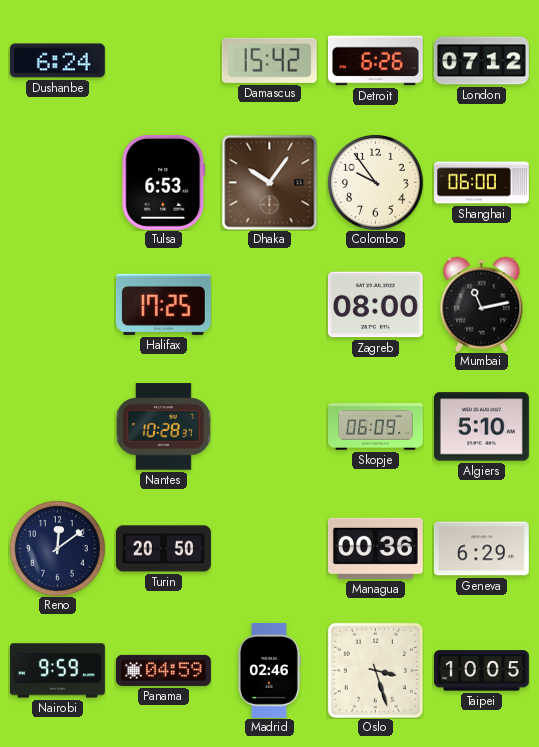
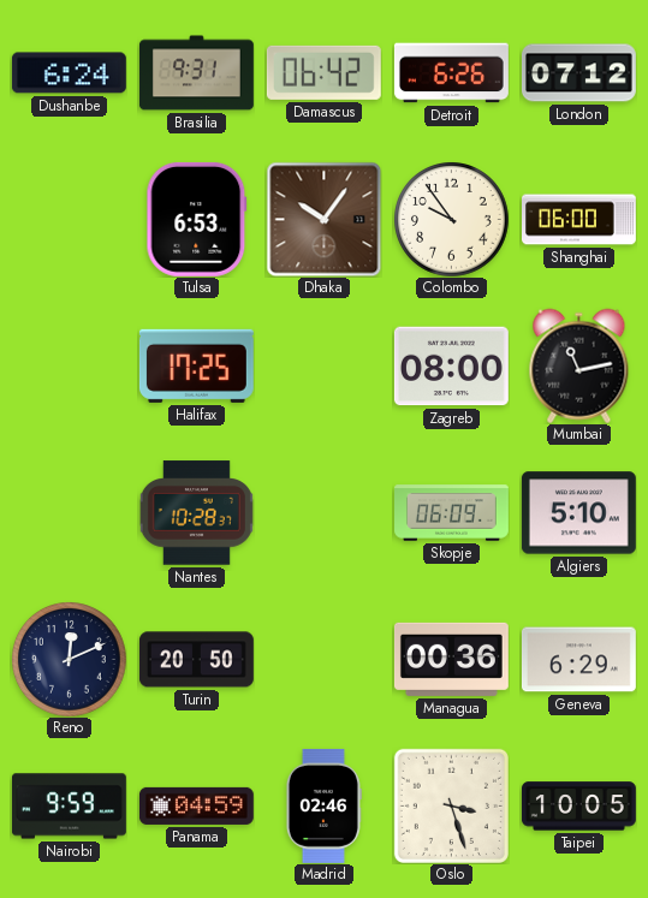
Brasilia: none -> 9:31 (196, 73)
Damascus: 15:42 -> 06:42 (323, 72)
Reno: 12:09 -> 12:11 (70, 660)
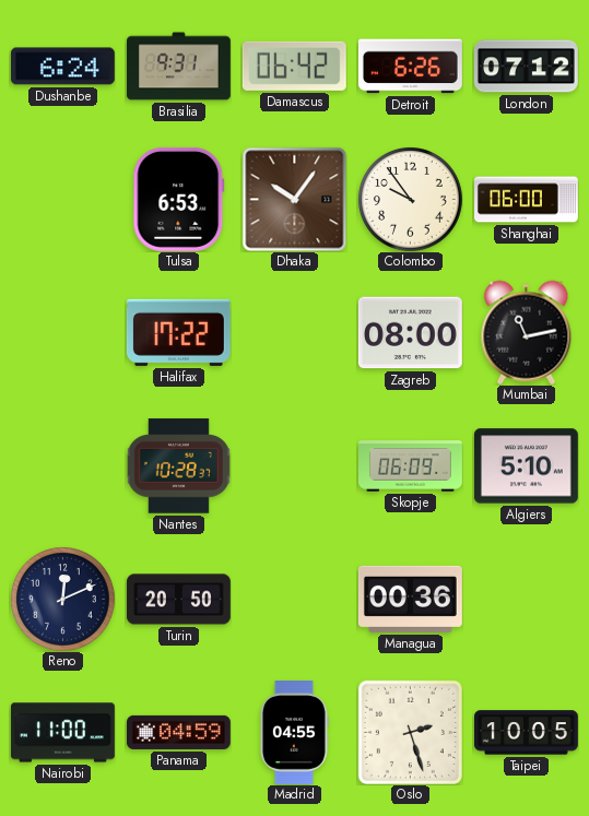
Halifax: 17:25 -> 17:22 (178, 332)
Geneva: 6:29 -> none (578, 660)
Nairobi: 9:59 -> 11:00 (62, 733)
Madrid: 02:46 -> 04:55 (294, 732)
Oslo: 3:27 -> 2:27 (410, 732)
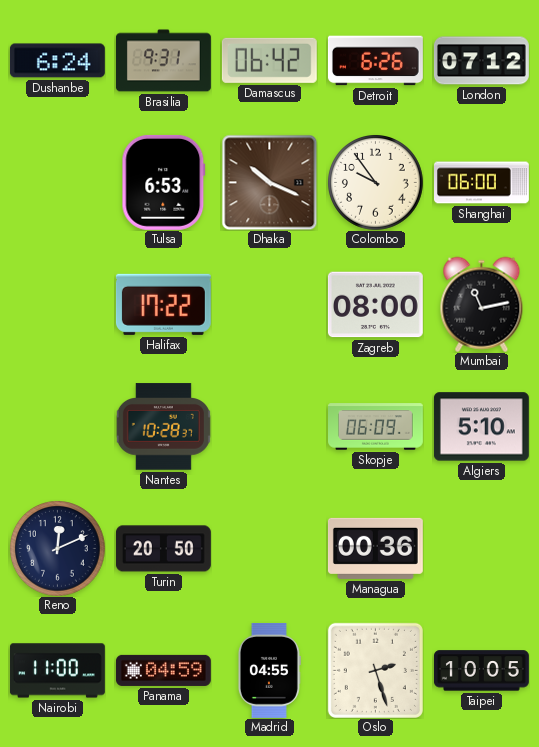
Dhaka: 10:06 -> 10:19 (269, 182)
